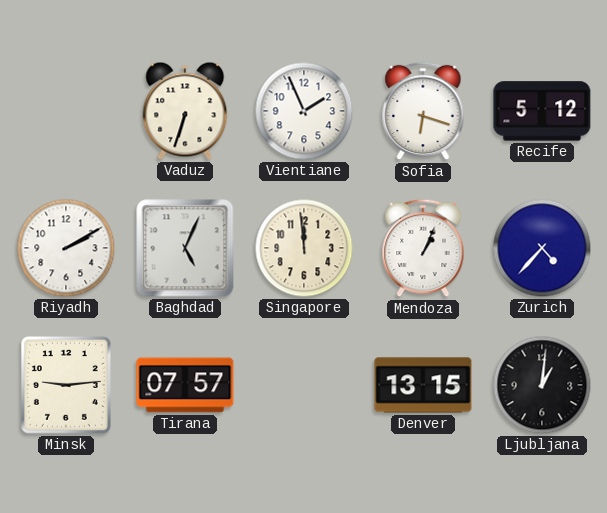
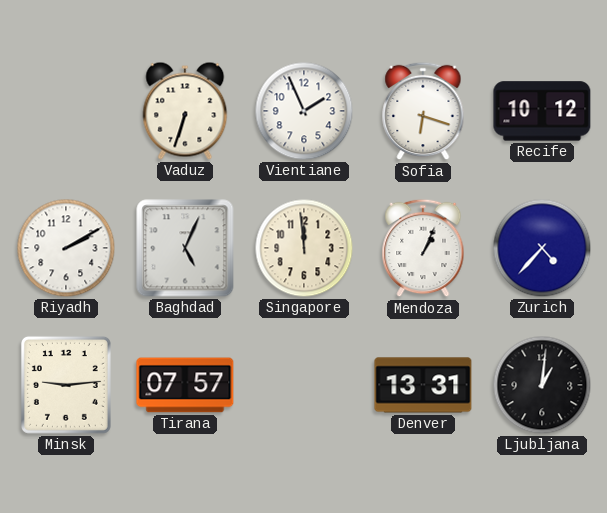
Recife: 5:12 -> 10:12 (542, 111)
Denver: 13:15 -> 13:31 (423, 385)
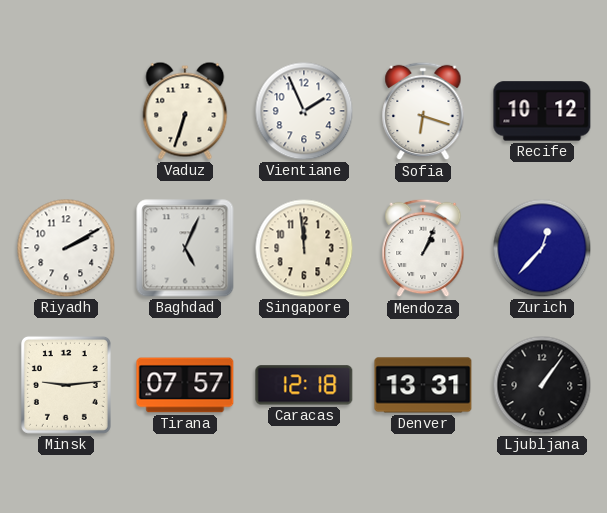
Zurich: 4:37 -> 12:37 (542, 248)
Caracas: none -> 12:18 (304, 385)
Ljubljana: 1:01 -> 1:06 (542, 385)
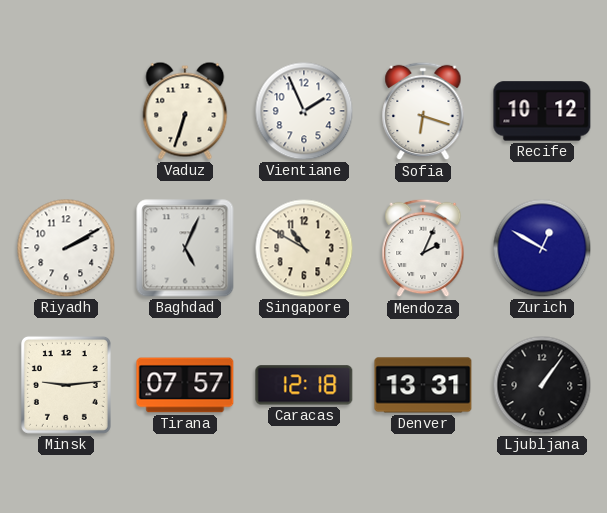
Singapore: 11:59 -> 10:50 (304, 248)
Mendoza: 1:04 -> 2:04 (423, 248)
Zurich: 12:37 -> 12:50 (542, 248)
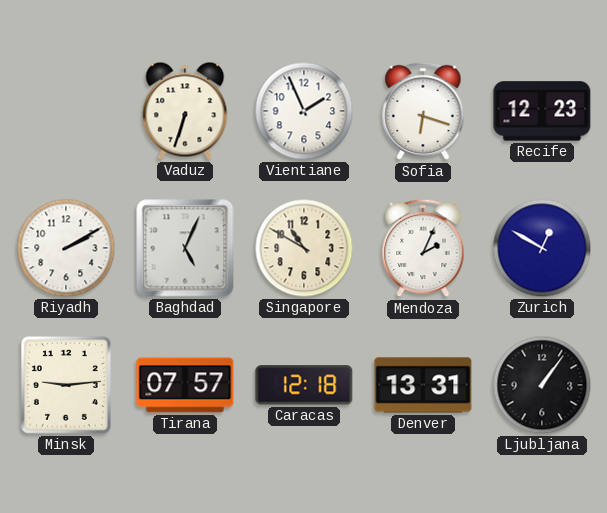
Recife: 10:12 -> 12:23 (542, 111)
